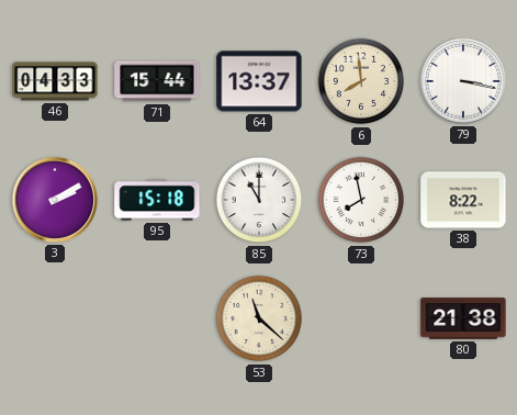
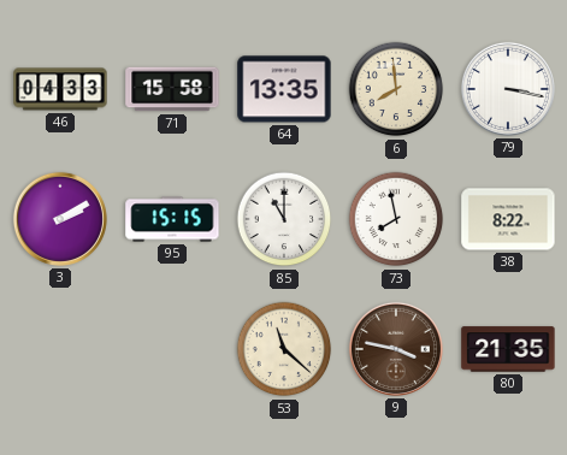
71: 15:44 -> 15:58 (172, 89)
64: 13:37 -> 13:35 (284, 89)
95: 15:18 -> 15:15 (172, 219)
9: none -> 3:47 (396, 349)
80: 21:38 -> 21:35 (508, 349)
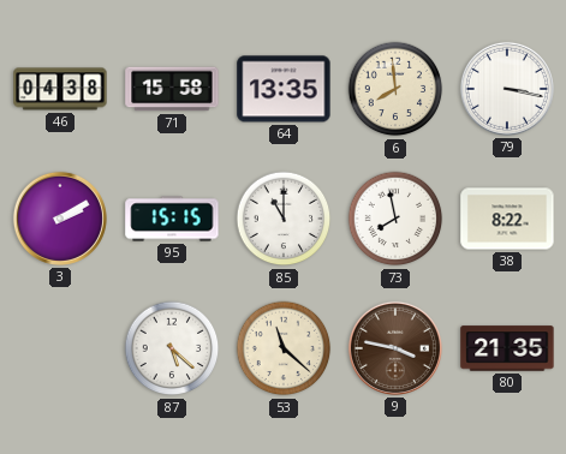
46: 04:33 -> 04:38 (60, 89)
87: none -> 5:22 (172, 348)
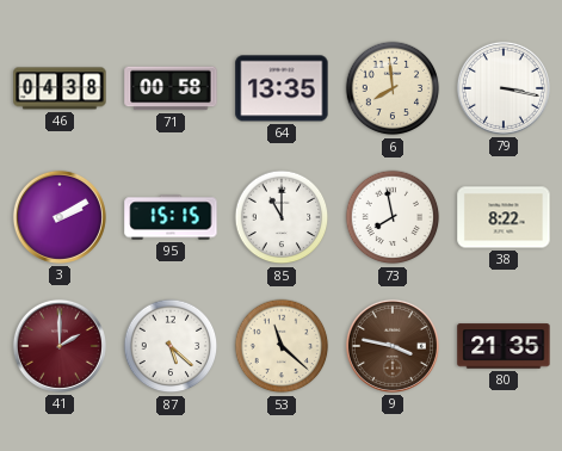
71: 15:58 -> 00:58 (171, 88)
41: none -> 2:00 (60, 346)
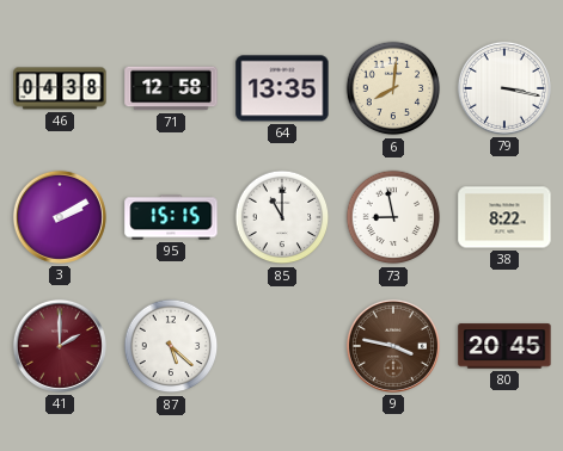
71: 00:58 -> 12:58 (171, 88)
6: 7:59 -> 8:01 (393, 88)
73: 7:58 -> 8:58 (393, 217)
53: 11:22 -> none (282, 346)
80: 21:35 -> 20:45 (504, 346)
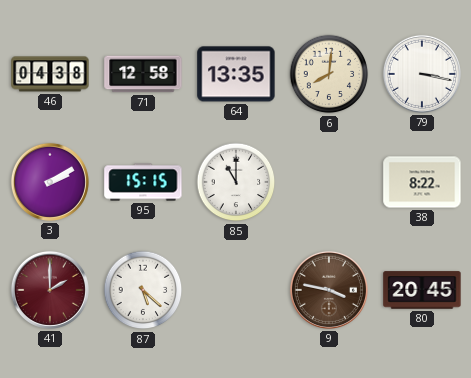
73: 8:58 -> none (393, 217)
